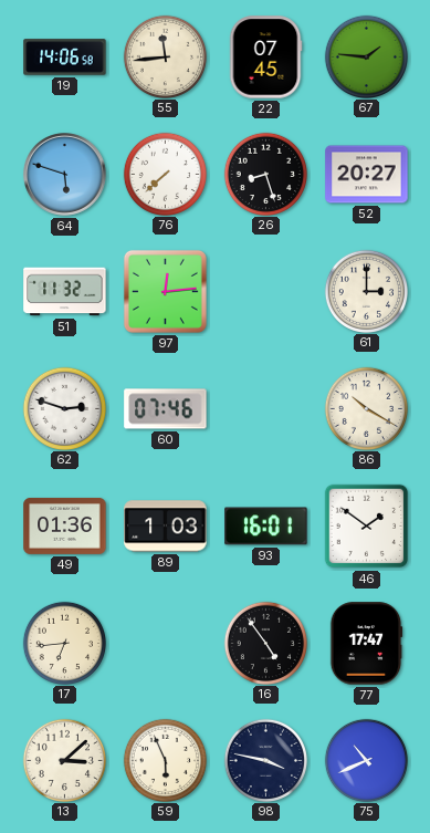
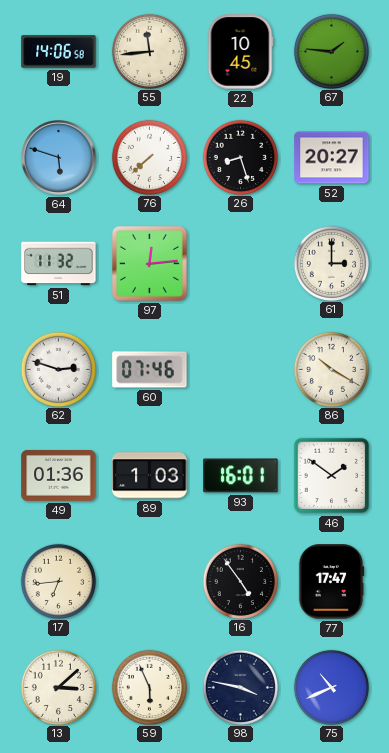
22: 07:45 -> 10:45 (240, 52)
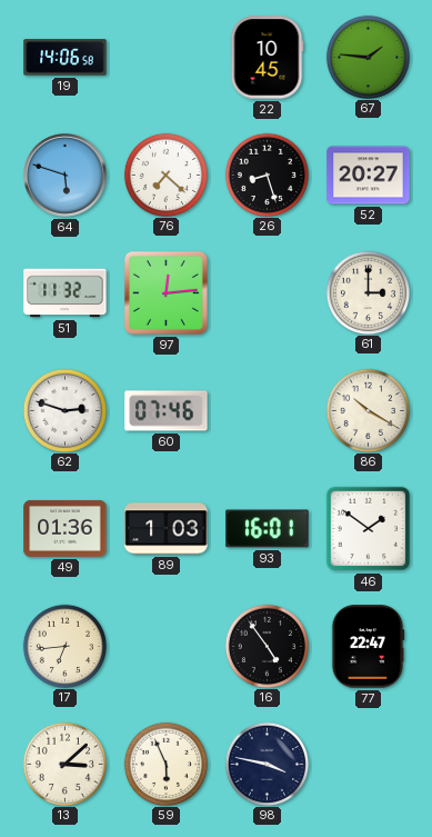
55: 11:44 -> none (149, 51)
76: 7:38 -> 7:22 (165, 175)
77: 17:47 -> 22:47 (368, 647)
75: 10:41 -> none (331, 687)
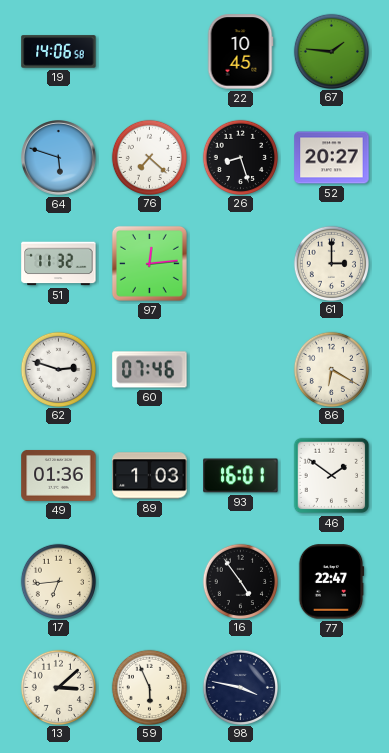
86: 10:20 -> 6:20 (331, 369)
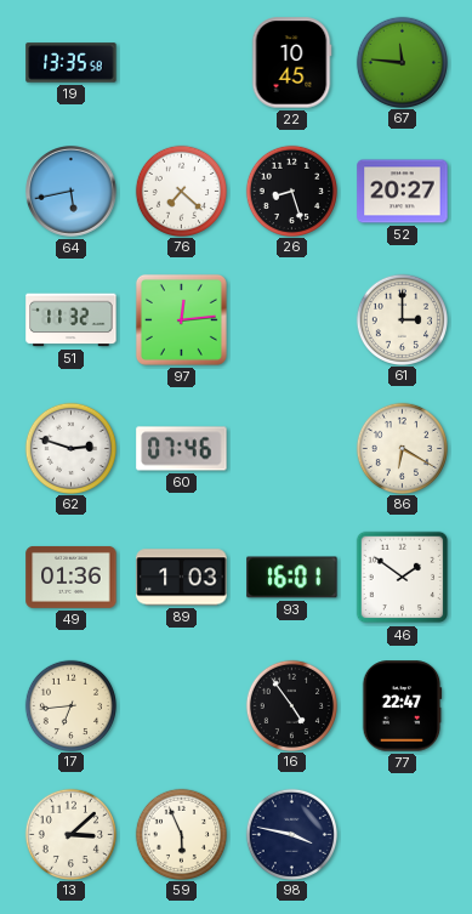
19: 14:06 -> 13:35 (72, 63)
67: 1:46 -> 11:46 (402, 62)
64: 5:48 -> 5:43 (72, 192)
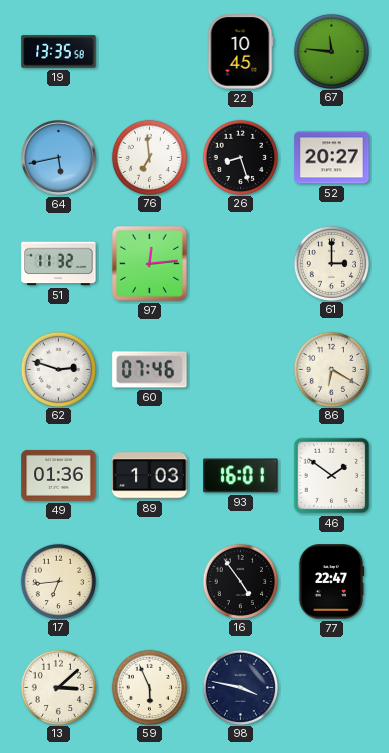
76: 7:22 -> 6:59 (149, 157)
